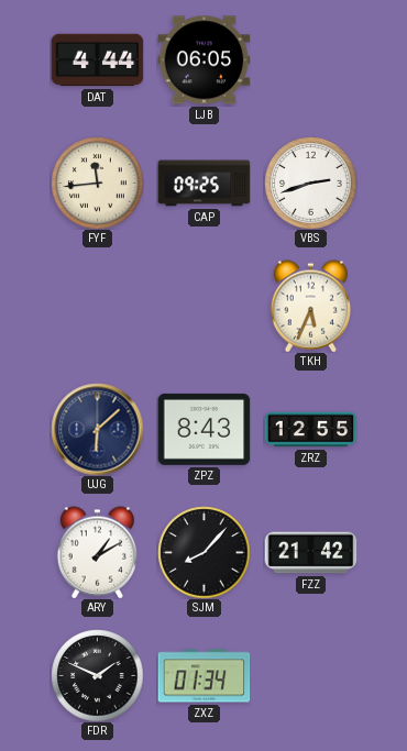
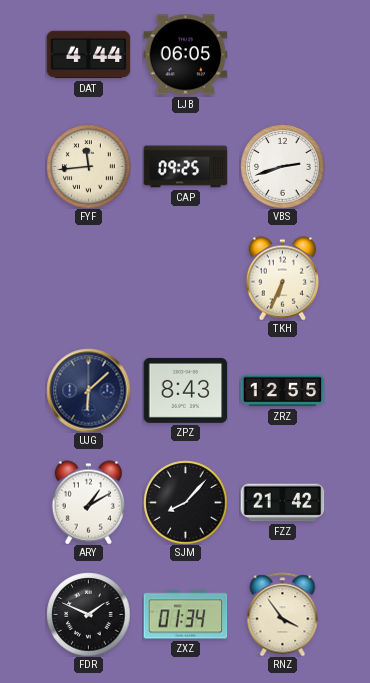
TKH: 5:34 -> 6:34 (282, 278)
RNZ: none -> 3:54 (283, 614)
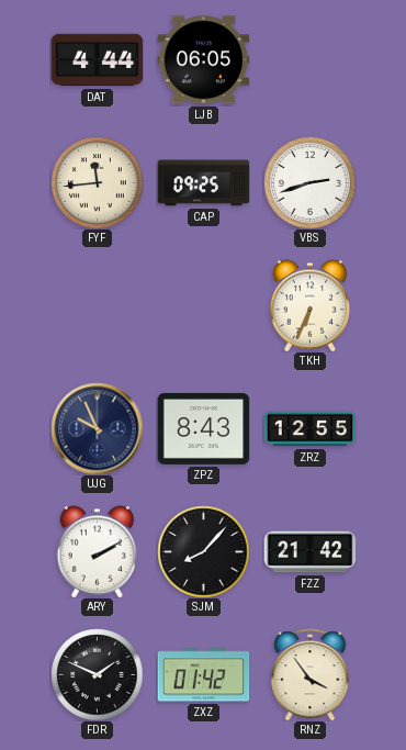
UJG: 6:08 -> 9:56 (97, 428)
ARY: 1:10 -> 2:10 (97, 551)
ZXZ: 01:34 -> 01:42 (203, 675)
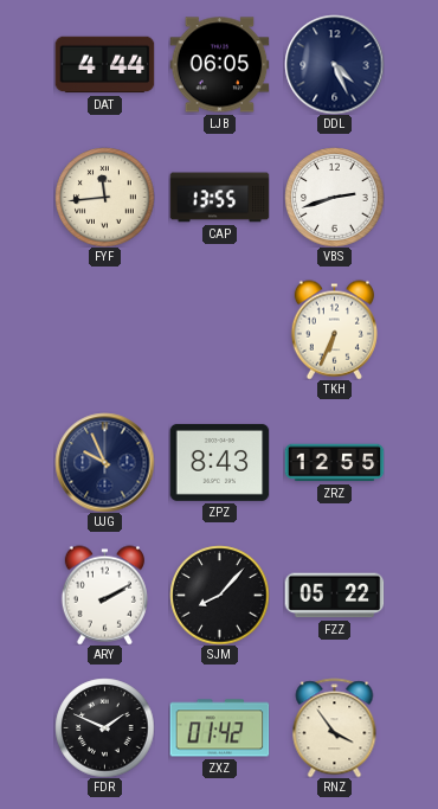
DDL: none -> 4:26 (334, 64)
CAP: 09:25 -> 13:55 (219, 198)
FZZ: 21:42 -> 05:22 (334, 596)
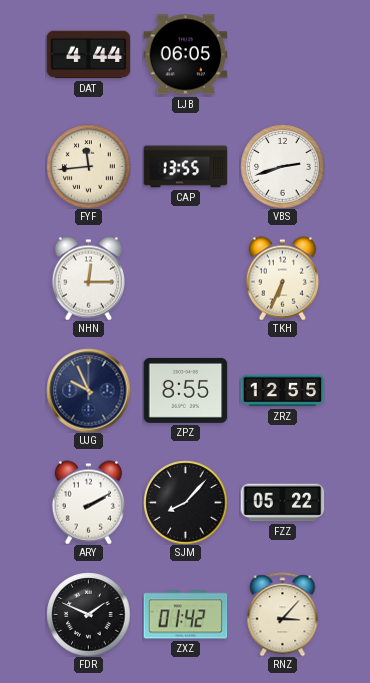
DDL: 4:26 -> none (334, 64)
NHN: none -> 12:15 (88, 278)
ZPZ: 8:43 -> 8:55 (185, 390)
RNZ: 3:54 -> 3:07 (283, 614)
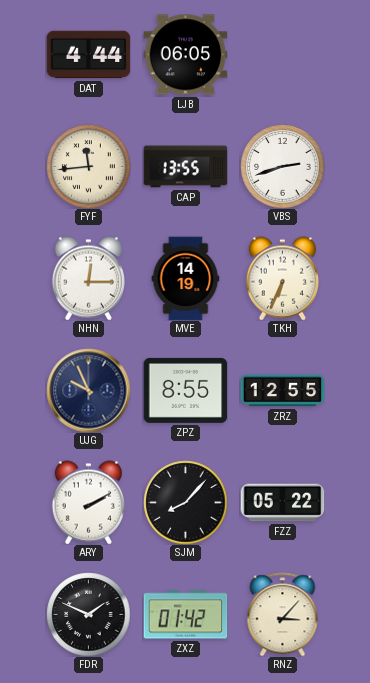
MVE: none -> 14:19 (186, 278)
